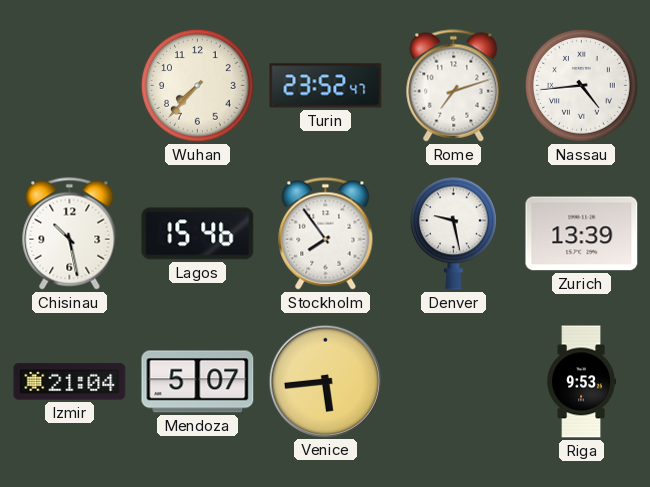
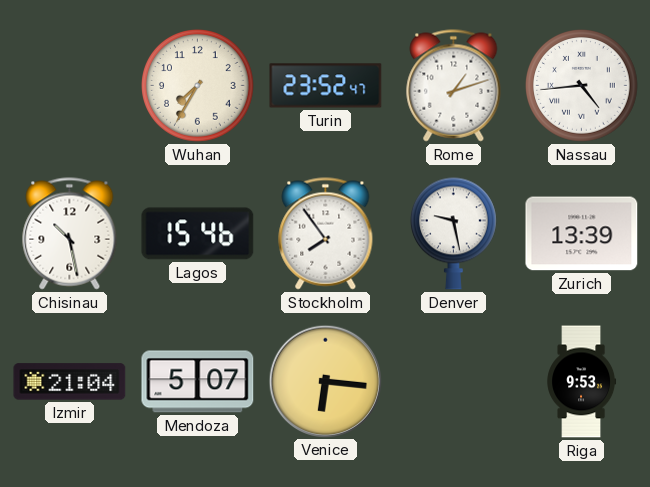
Wuhan: 7:37 -> 7:35 (198, 86)
Rome: 7:12 -> 1:12 (454, 86)
Venice: 5:44 -> 6:16 (325, 381)
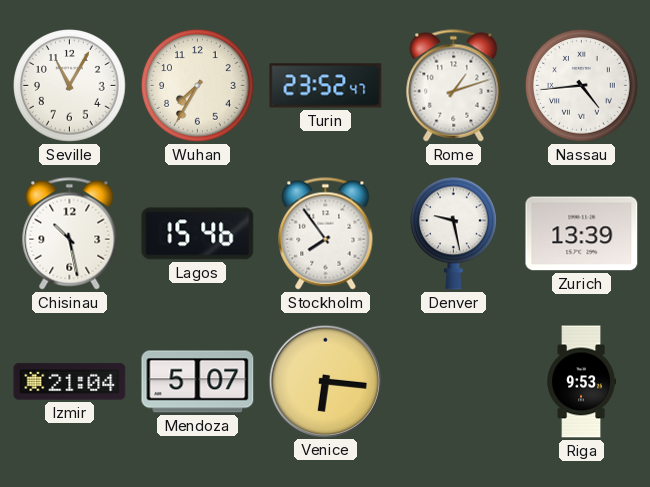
Seville: none -> 11:05 (70, 86)
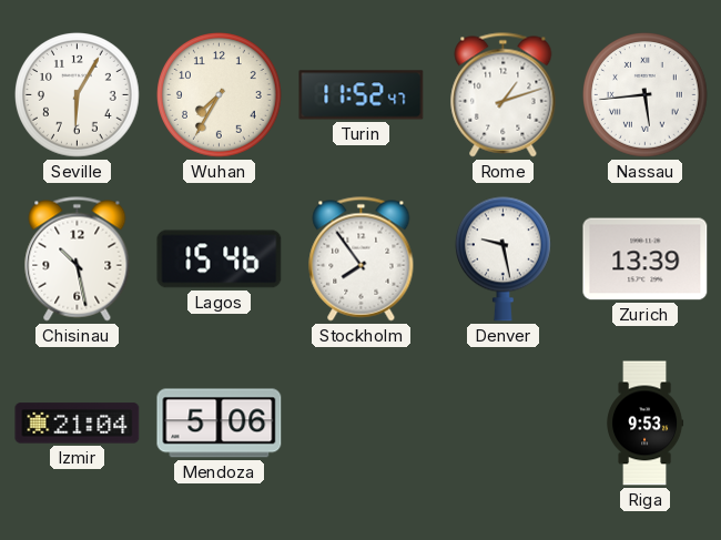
Seville: 11:05 -> 6:05 (78, 95)
Turin: 23:52 -> 11:52 (362, 95)
Nassau: 4:44 -> 5:44 (646, 95)
Mendoza: 5:07 -> 5:06 (220, 424)
Venice: 6:16 -> none (325, 381)
